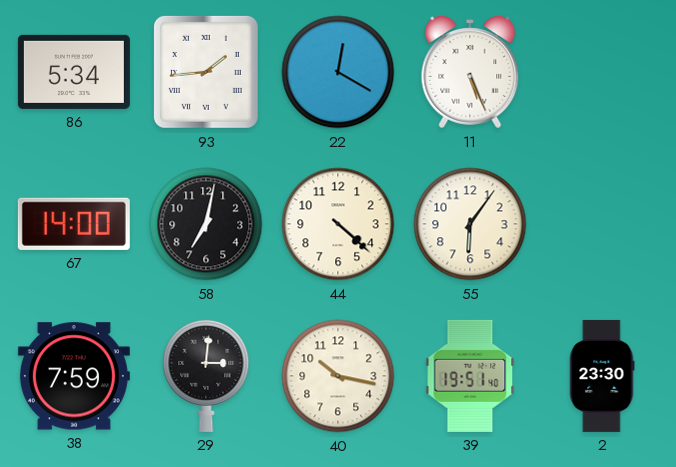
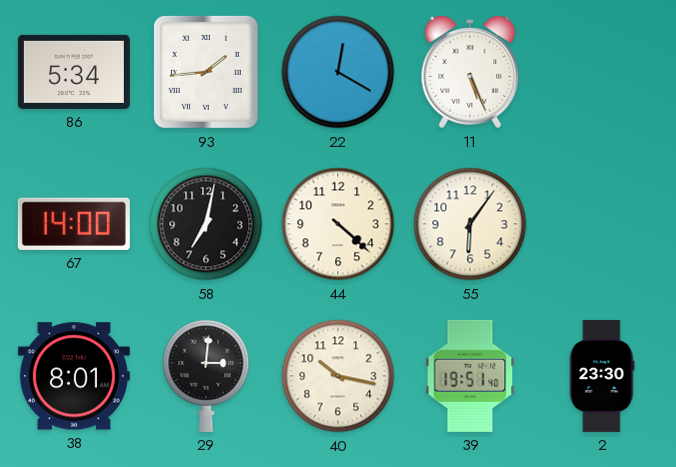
38: 7:59 -> 8:01 (74, 376)
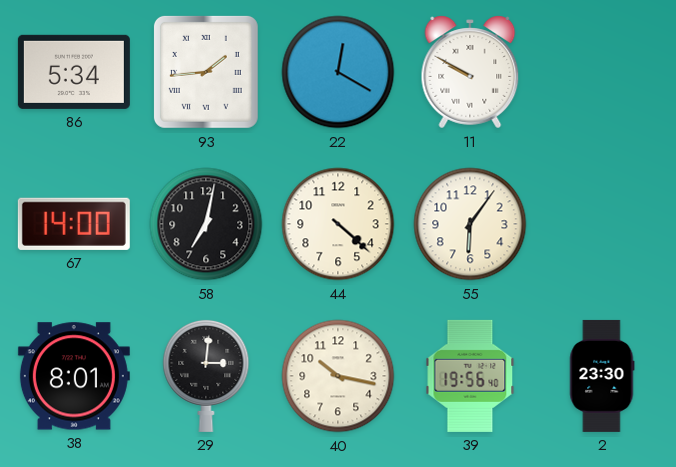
11: 5:26 -> 9:50 (470, 72)
39: 19:51 -> 19:56 (470, 376)
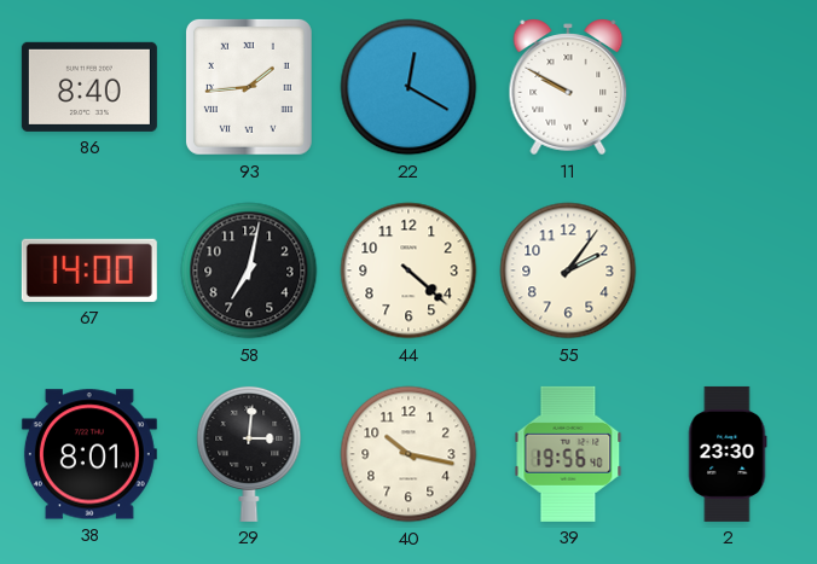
86: 5:34 -> 8:40 (89, 87)
55: 6:06 -> 2:06 (568, 271)
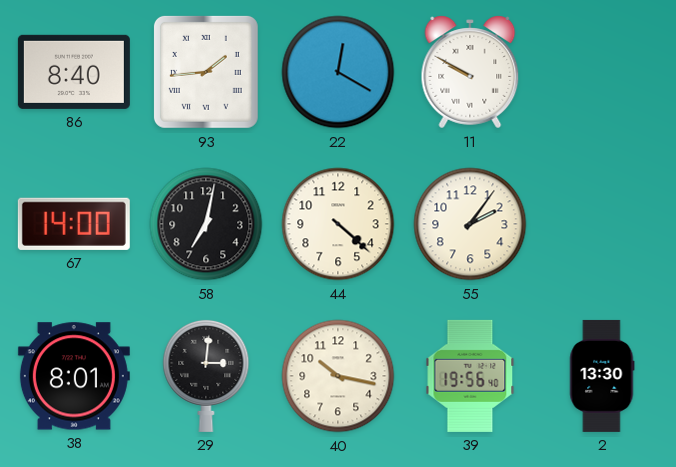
2: 23:30 -> 13:30 (602, 376)
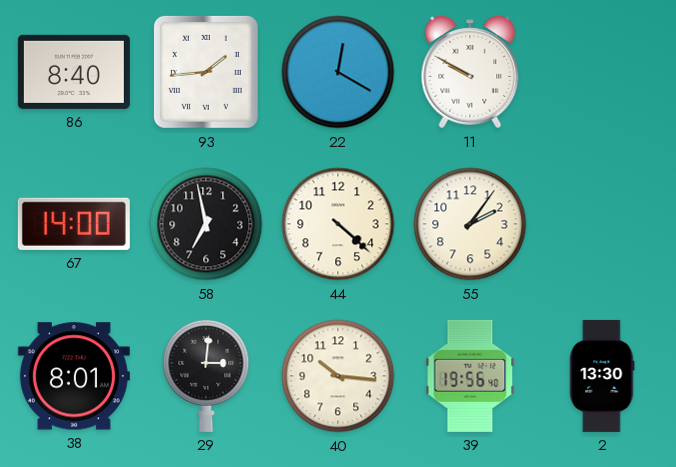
58: 7:02 -> 6:58 (206, 224)
40: 10:17 -> 10:16 (338, 376)
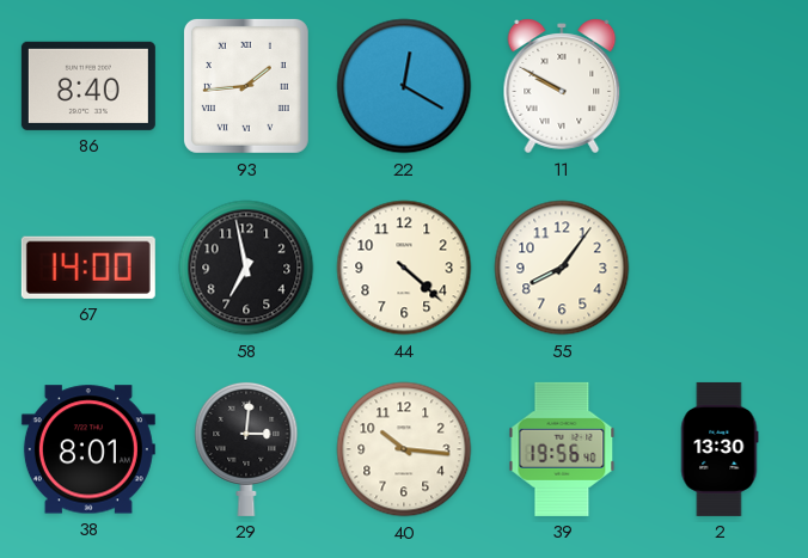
55: 2:06 -> 8:06 (562, 268)
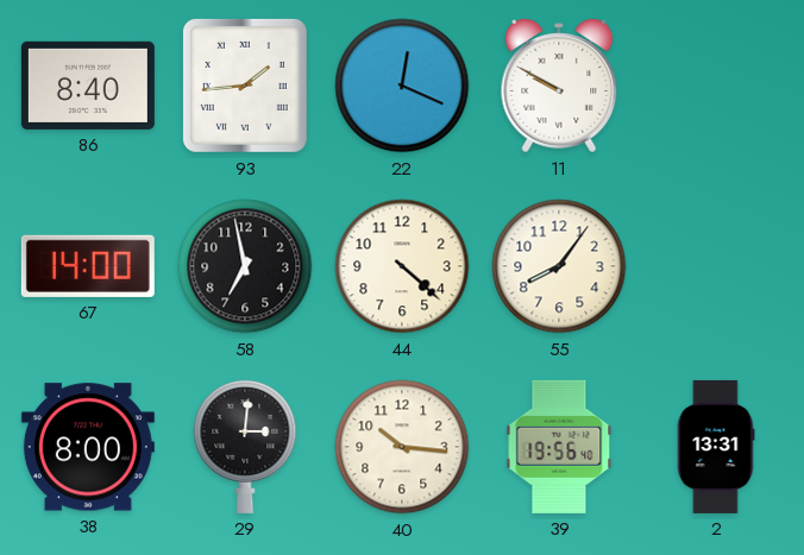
22: 12:20 -> 12:19 (402, 86)
38: 8:01 -> 8:00 (88, 447)
2: 13:30 -> 13:31 (716, 447)
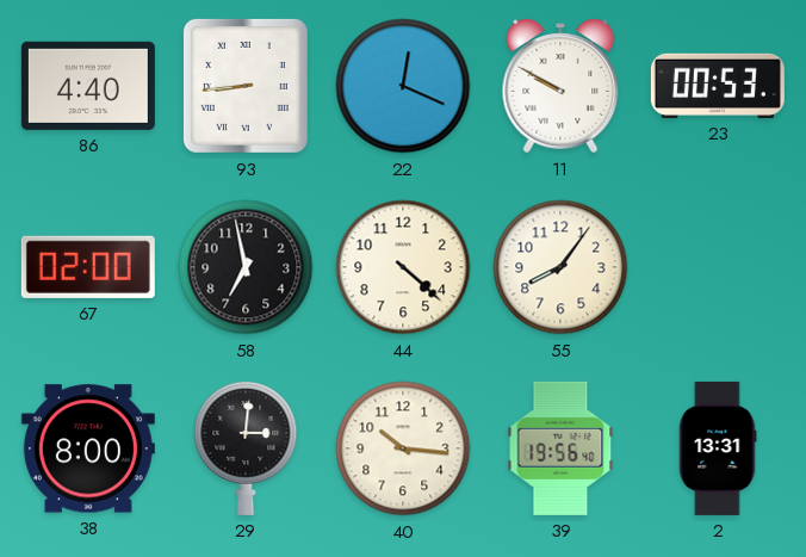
86: 8:40 -> 4:40 (88, 86)
93: 1:44 -> 8:44 (246, 86)
23: none -> 00:53 (718, 86)
67: 14:00 -> 02:00 (88, 267)
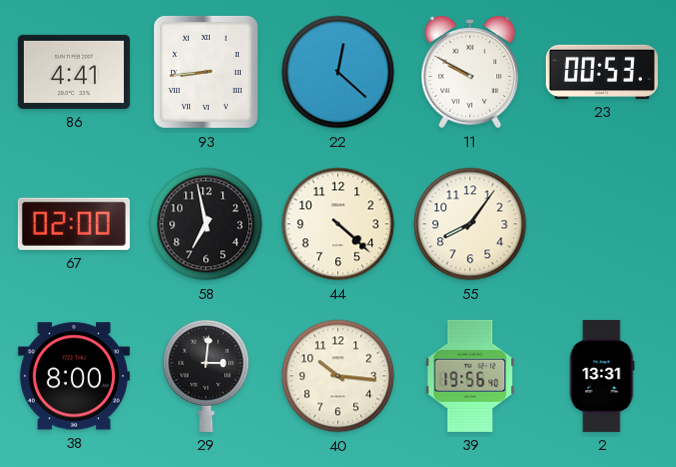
86: 4:40 -> 4:41 (74, 72)
22: 12:19 -> 12:22 (338, 72)
